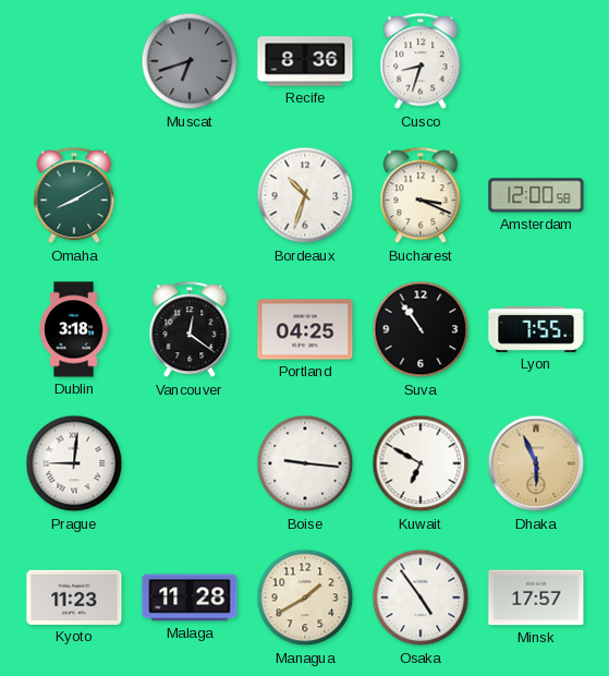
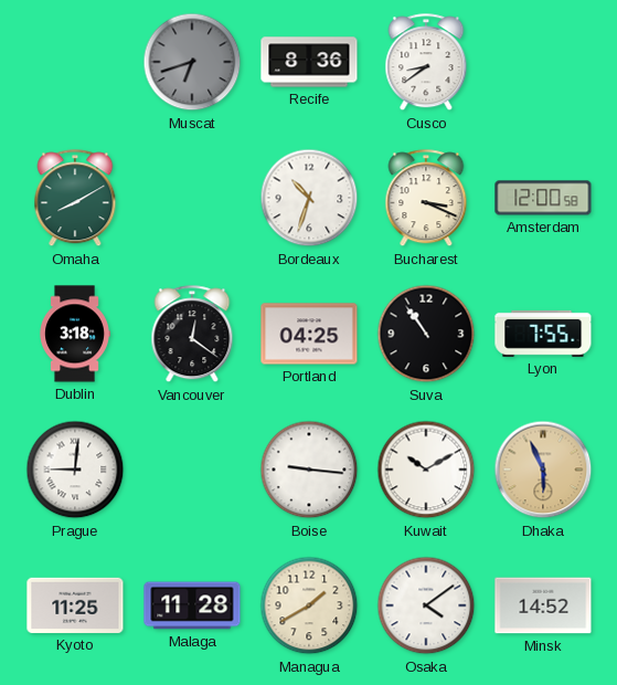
Cusco: 8:33 -> 8:39 (426, 63)
Kuwait: 6:50 -> 10:10 (426, 470)
Kyoto: 11:23 -> 11:25 (75, 605)
Osaka: 4:54 -> 4:09 (426, 605)
Minsk: 17:57 -> 14:52 (543, 605)
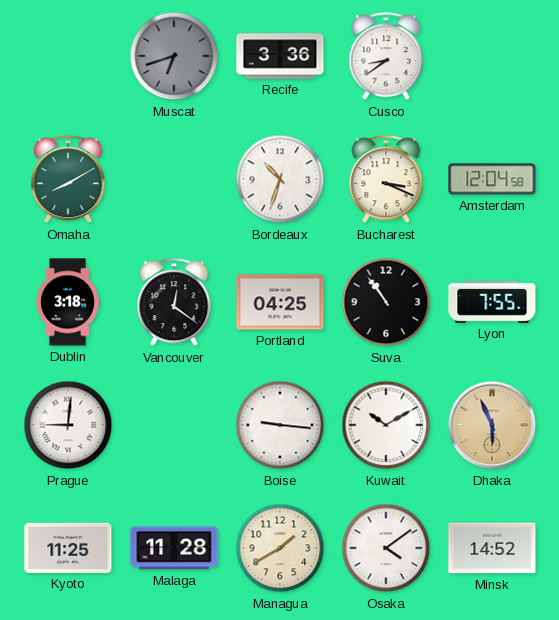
Recife: 8:36 -> 3:36 (280, 56)
Amsterdam: 12:00 -> 12:04 (492, 179)
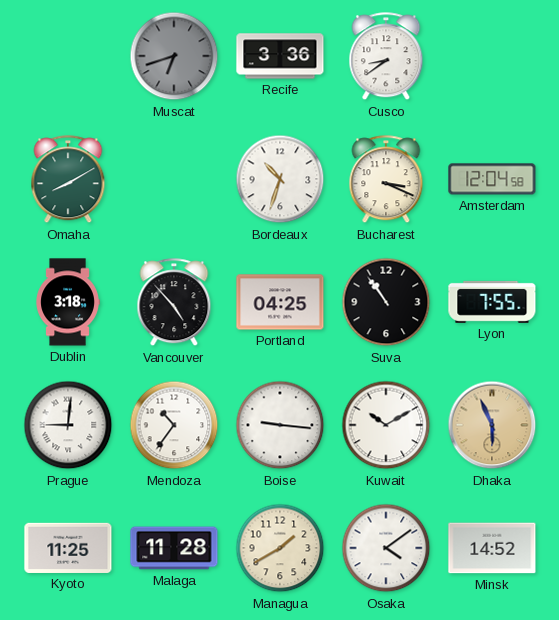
Vancouver: 12:21 -> 4:53 (174, 303)
Mendoza: none -> 10:36 (174, 425)
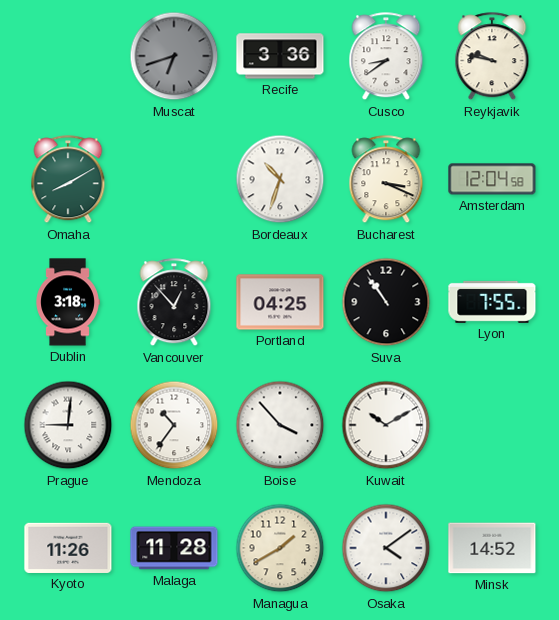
Reykjavik: none -> 9:47 (492, 57)
Vancouver: 4:53 -> 12:53 (174, 303)
Boise: 9:16 -> 3:53 (280, 425)
Dhaka: 5:56 -> none (492, 425)
Kyoto: 11:25 -> 11:26 (68, 548)
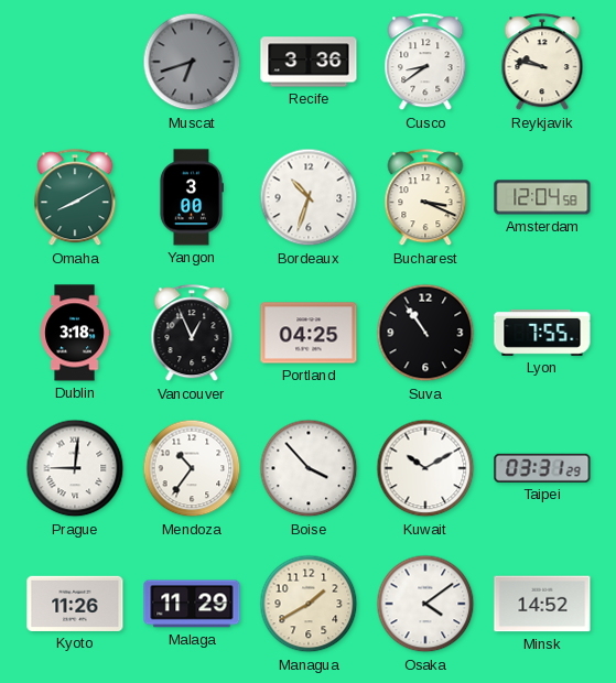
Yangon: none -> 3:00 (191, 197)
Vancouver: 12:53 -> 12:56 (192, 334)
Taipei: none -> 03:31 (542, 468)
Malaga: 11:28 -> 11:29 (192, 604)
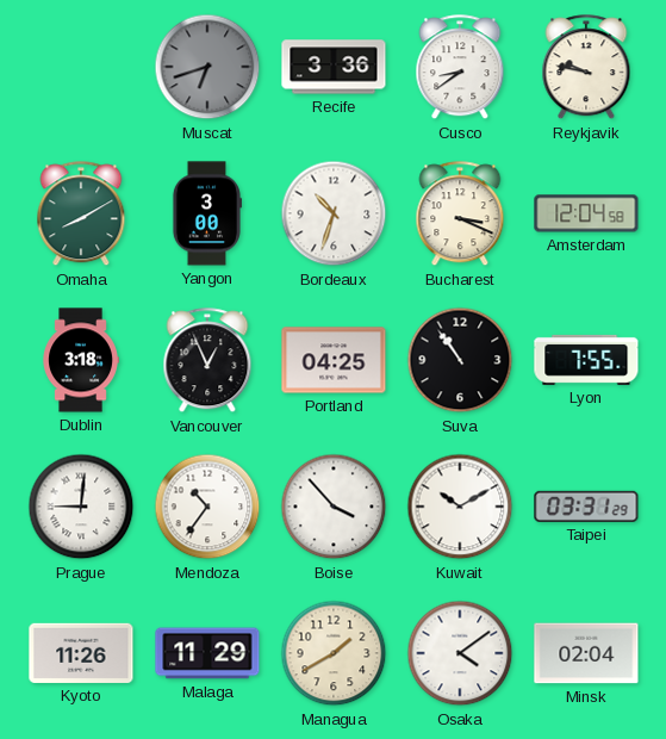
Minsk: 14:52 -> 02:04 (586, 653)
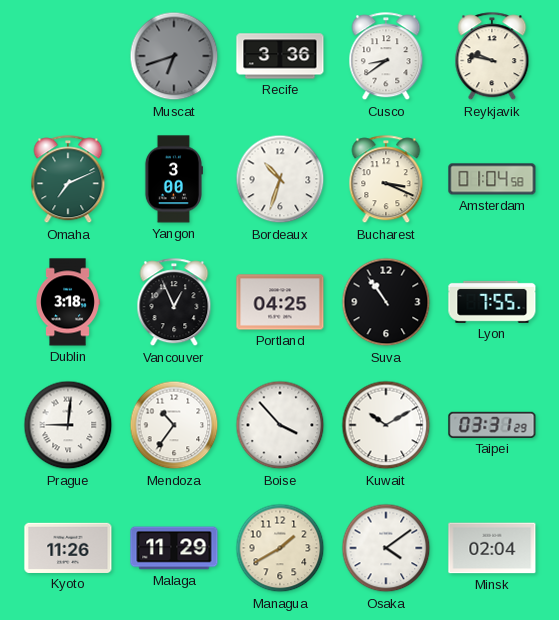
Omaha: 8:10 -> 7:11 (68, 180)
Amsterdam: 12:04 -> 01:04 (492, 179)
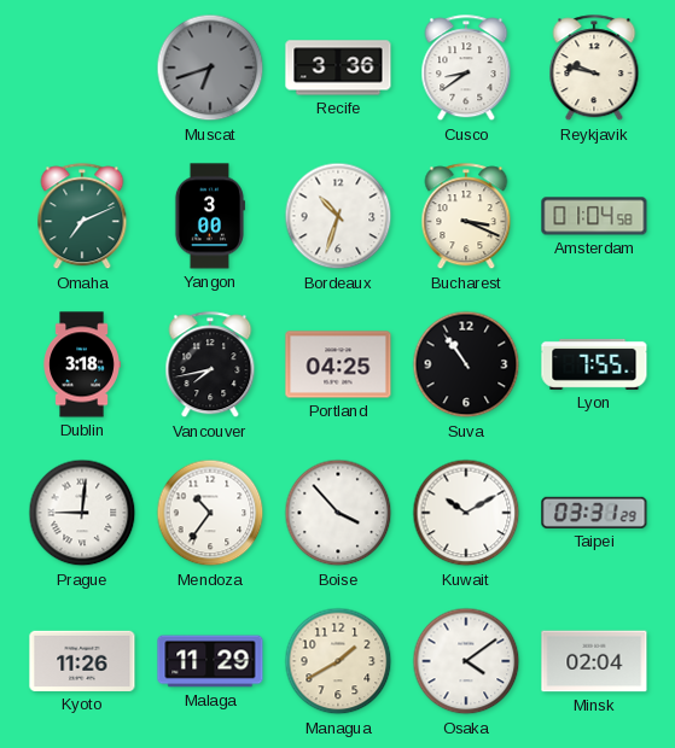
Vancouver: 12:56 -> 7:43 (210, 366)
